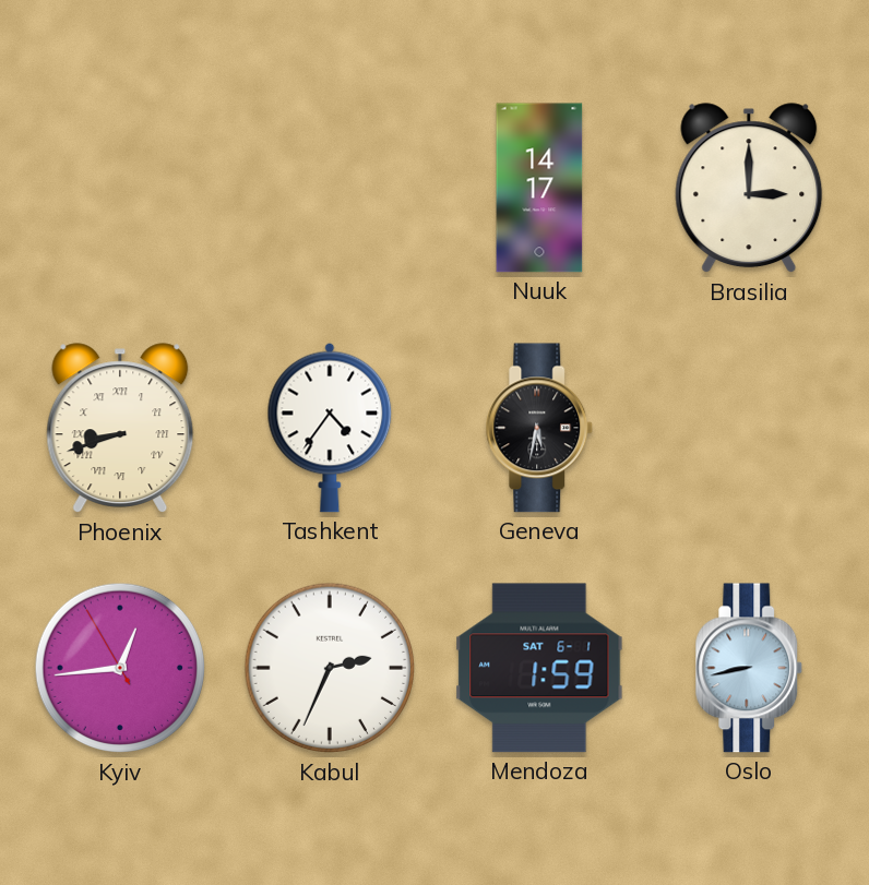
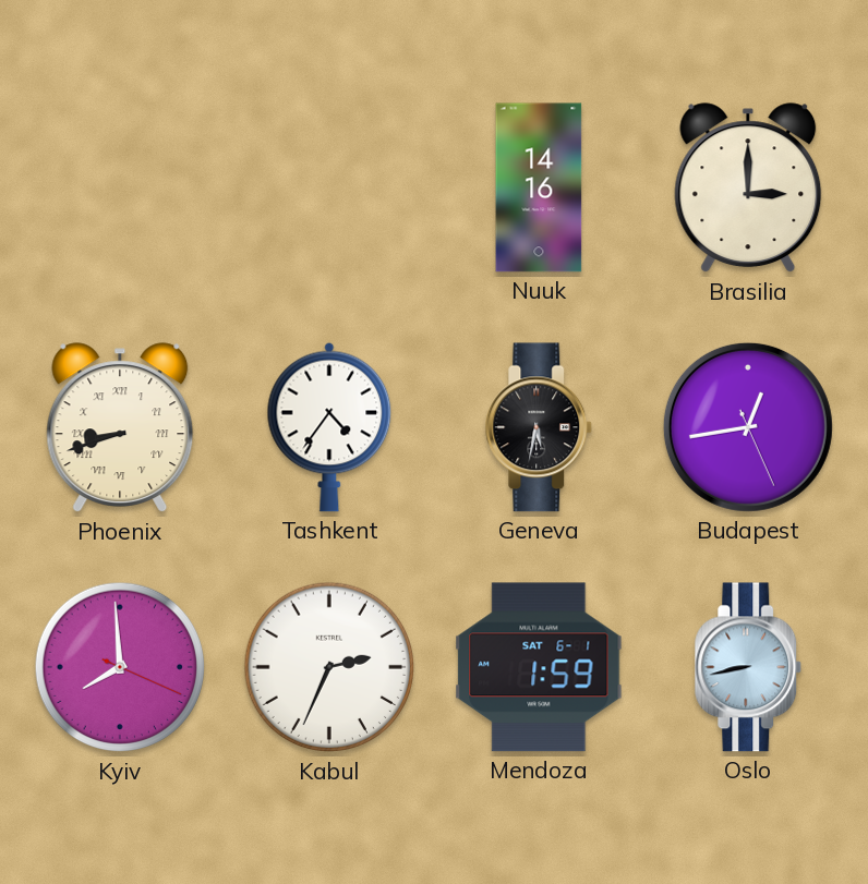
Nuuk: 14:17 -> 14:16 (539, 187)
Budapest: none -> 12:43 (748, 427)
Kyiv: 12:43 -> 7:59 (120, 667)
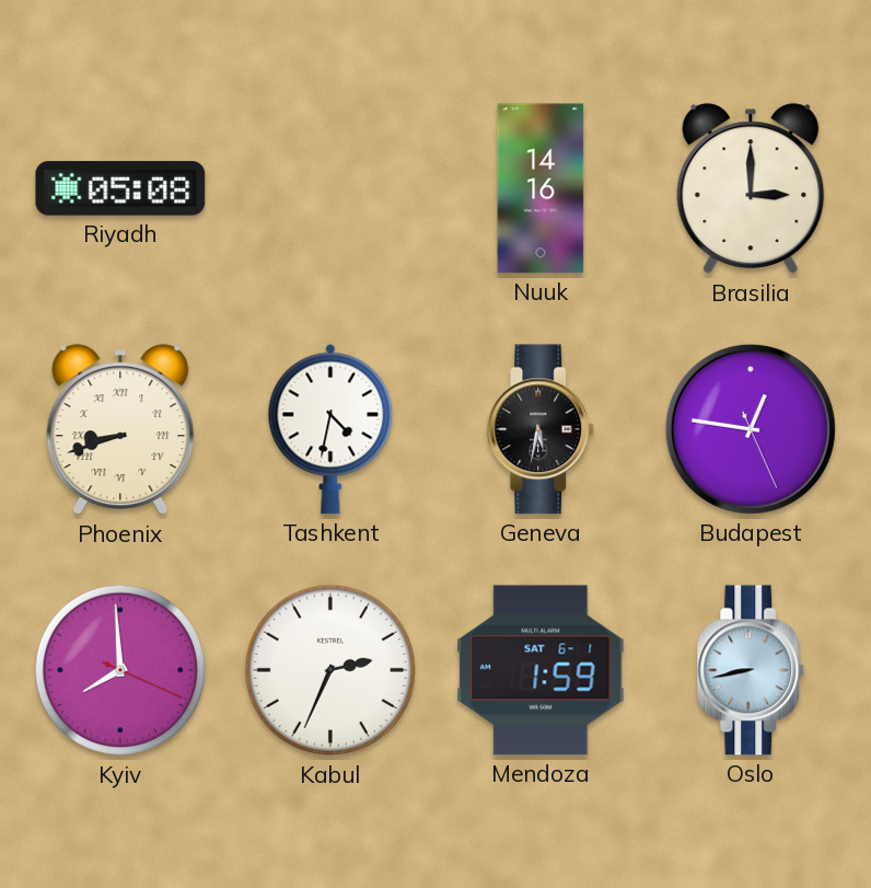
Riyadh: none -> 05:08 (120, 188)
Tashkent: 4:36 -> 4:32 (330, 429)
Budapest: 12:43 -> 12:46 (751, 429)
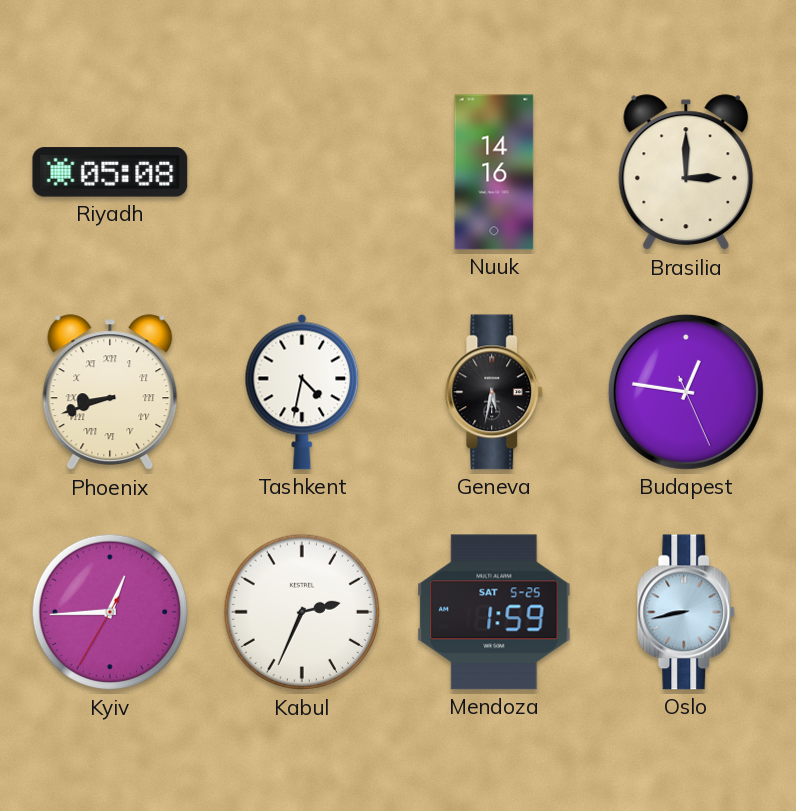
Kyiv: 7:59 -> 12:44 (110, 612)
Mendoza date: SAT 6-1 -> SAT 5-25 (494, 612)
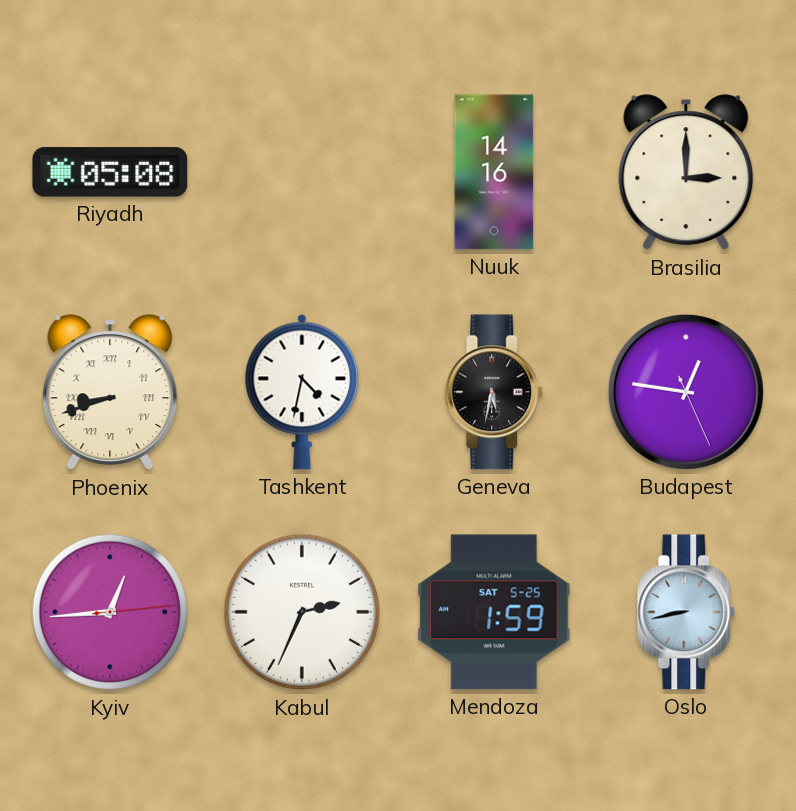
Kyiv: 12:44:35 -> 12:44:14 (110, 612)
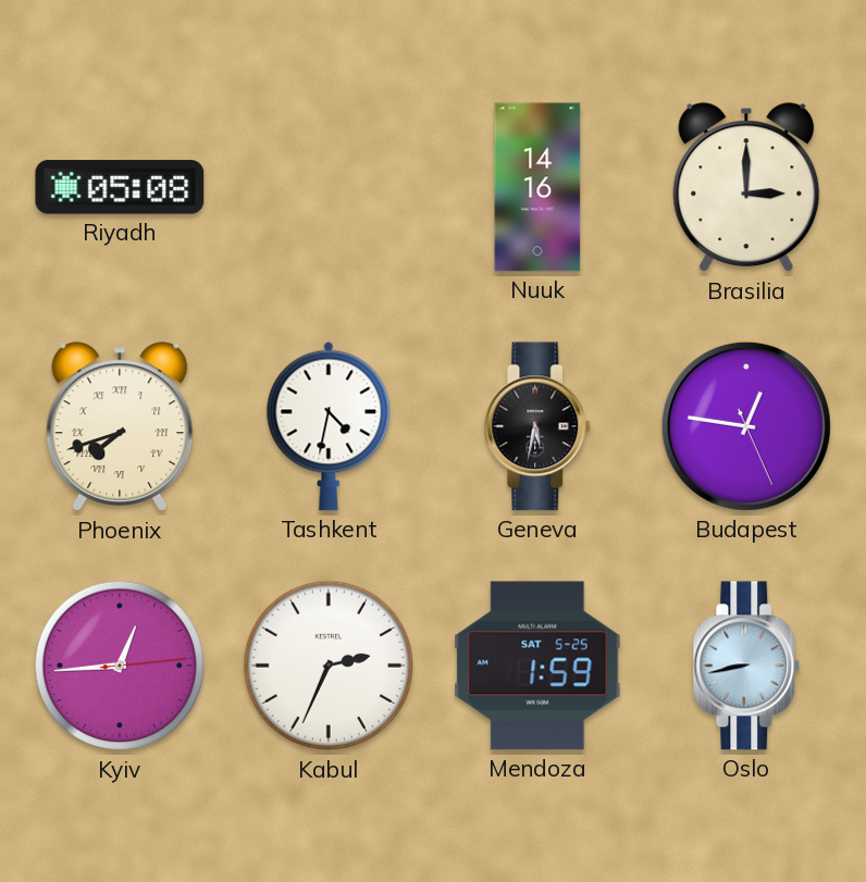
Phoenix: 8:42 -> 7:42 (120, 427)
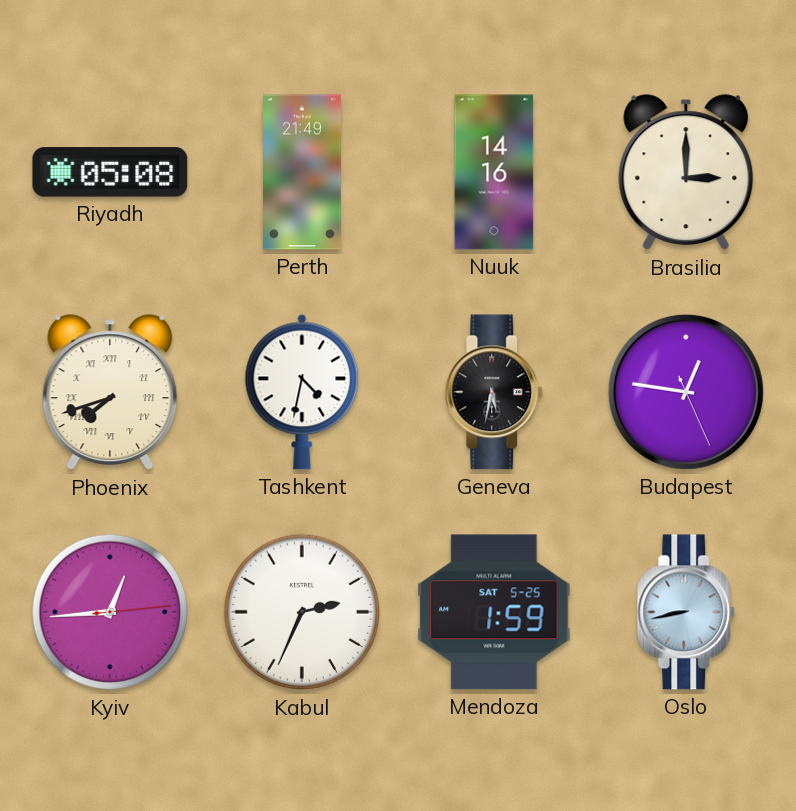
Perth: none -> 21:49 (303, 172)
